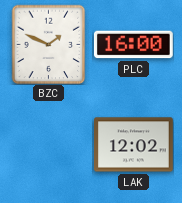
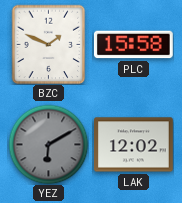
PLC: 16:00 -> 15:58 (133, 45)
YEZ: none -> 6:10 (48, 144)
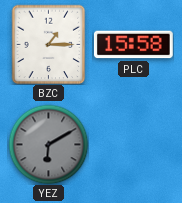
BZC: 1:49 -> 1:15 (49, 44)
LAK: 12:02 -> none (134, 145)
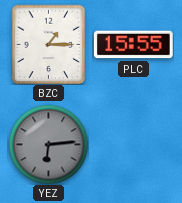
PLC: 15:58 -> 15:55 (133, 45)
YEZ: 6:10 -> 6:14 (48, 144)
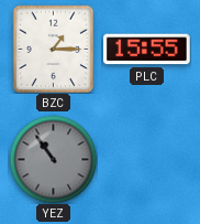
YEZ: 6:14 -> 10:54 (53, 159)
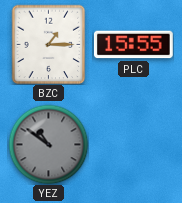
YEZ: 10:54 -> 10:51 (48, 144)
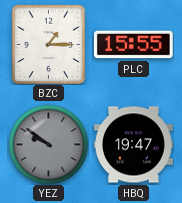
YEZ: 10:51 -> 9:51 (48, 144)
HBQ: none -> 19:47 (134, 145)
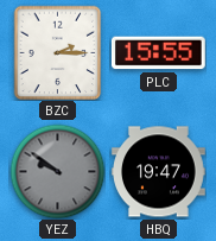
BZC: 1:15 -> 2:15 (58, 52)
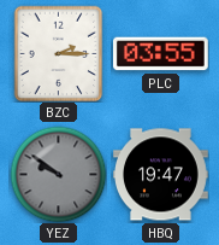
PLC: 15:55 -> 03:55 (160, 54)
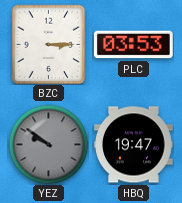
BZC: 2:15 -> 3:15 (49, 44)
PLC: 03:55 -> 03:53 (133, 45)
